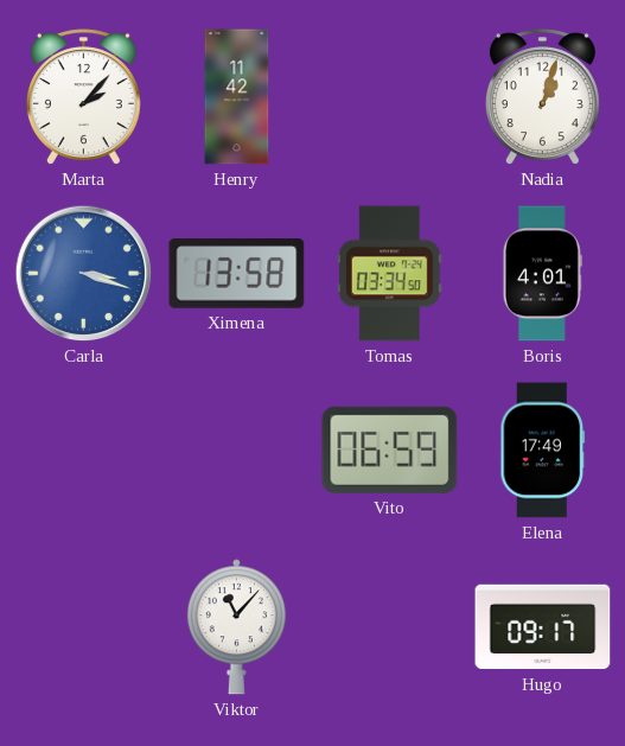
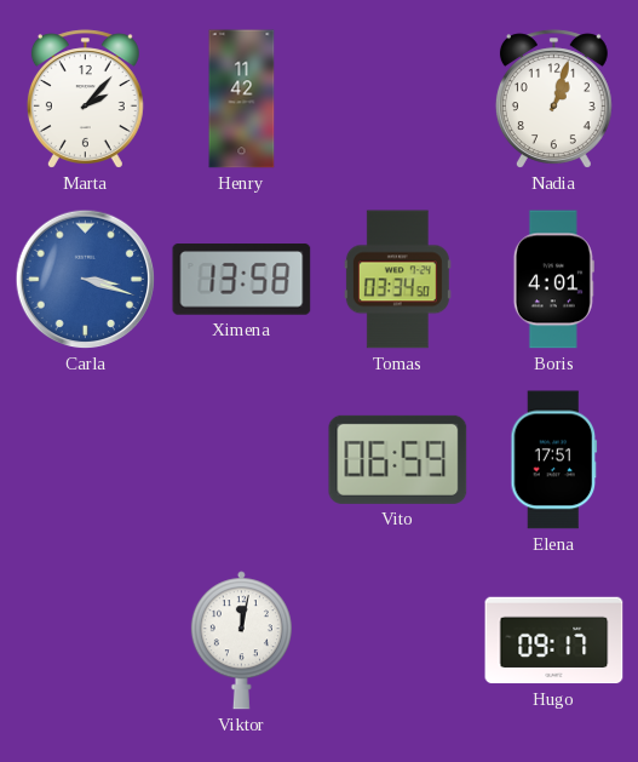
Elena: 17:49 -> 17:51 (554, 460)
Viktor: 11:07 -> 12:02 (241, 641)
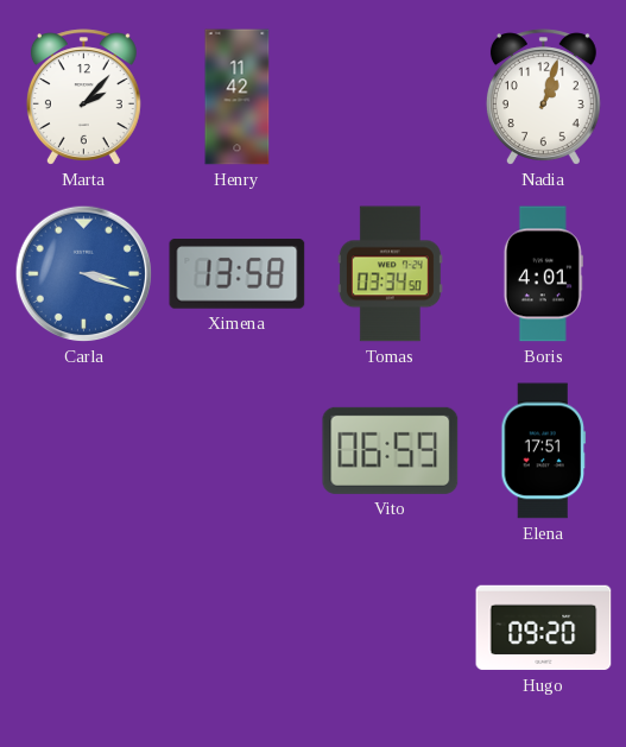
Viktor: 12:02 -> none (241, 641)
Hugo: 09:17 -> 09:20 (544, 628)
